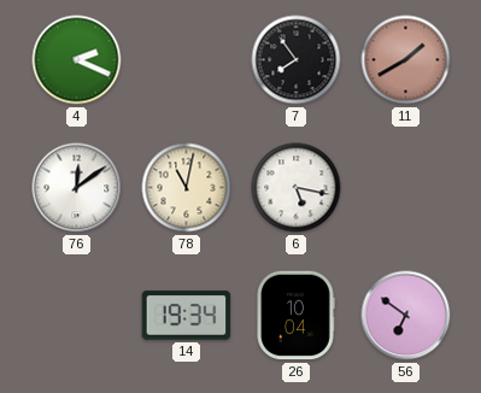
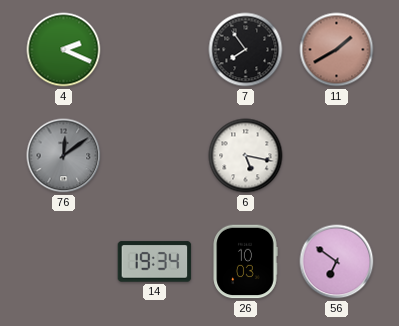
76 dial: white -> grey (64, 156)
78: 11:02 -> none (187, 188)
26: 10:04 -> 10:03 (245, 262)
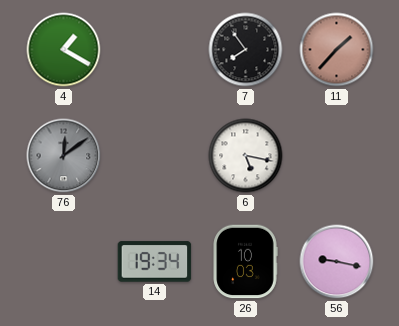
4: 2:19 -> 1:20 (64, 50)
11: 1:40 -> 1:37 (337, 50)
56: 6:51 -> 9:17 (337, 262)
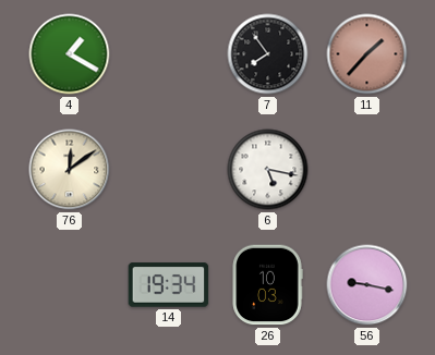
76 dial: grey -> cream (70, 170)
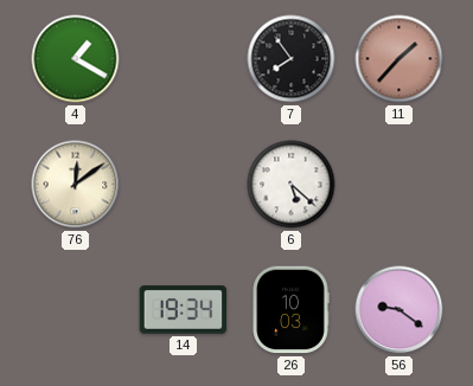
6: 5:17 -> 5:22 (292, 185)
56: 9:17 -> 9:21 (400, 310)
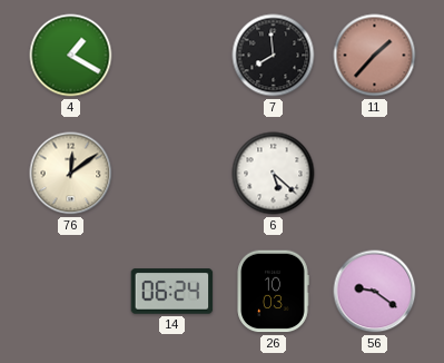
7: 7:54 -> 7:59 (274, 56)
14: 19:34 -> 06:24 (172, 292)
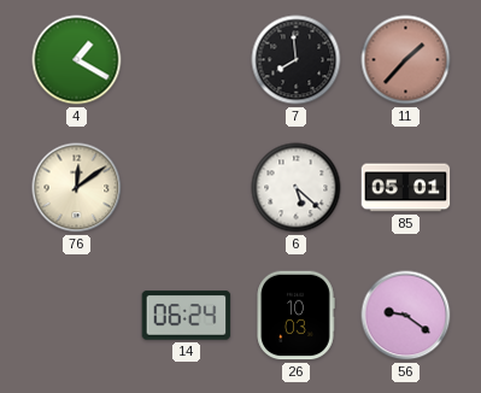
85: none -> 05:01 (406, 188)
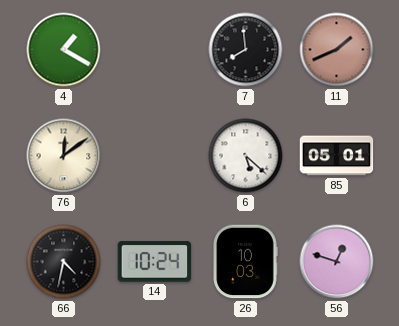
11: 1:37 -> 1:41 (337, 50)
66: none -> 4:32 (64, 262)
14: 06:24 -> 10:24 (155, 262)
56: 9:21 -> 12:48 (337, 262)
